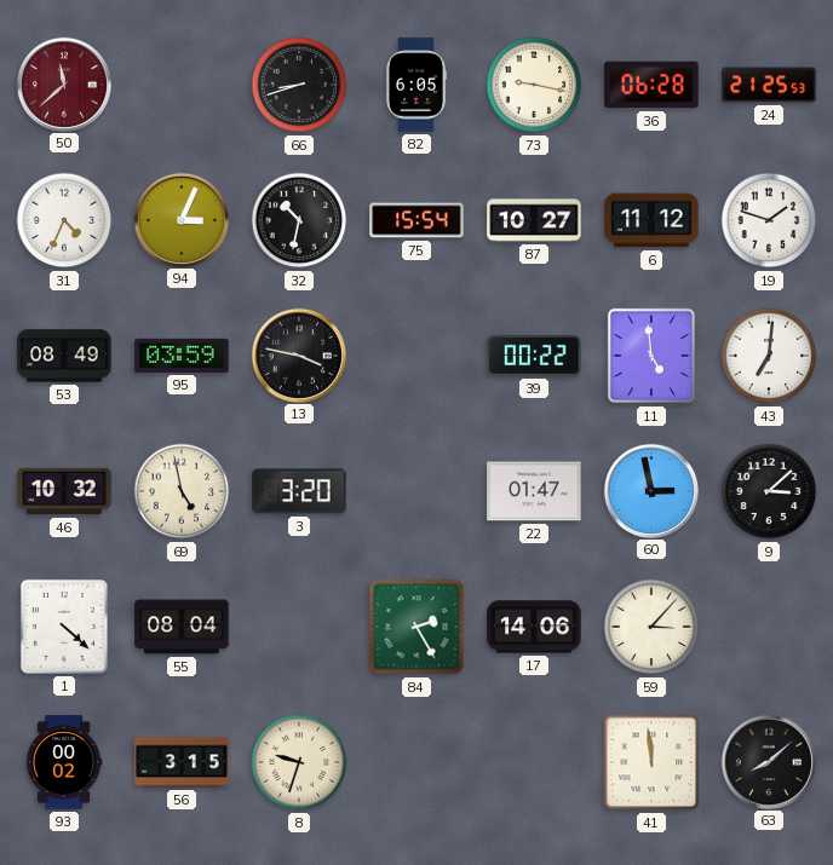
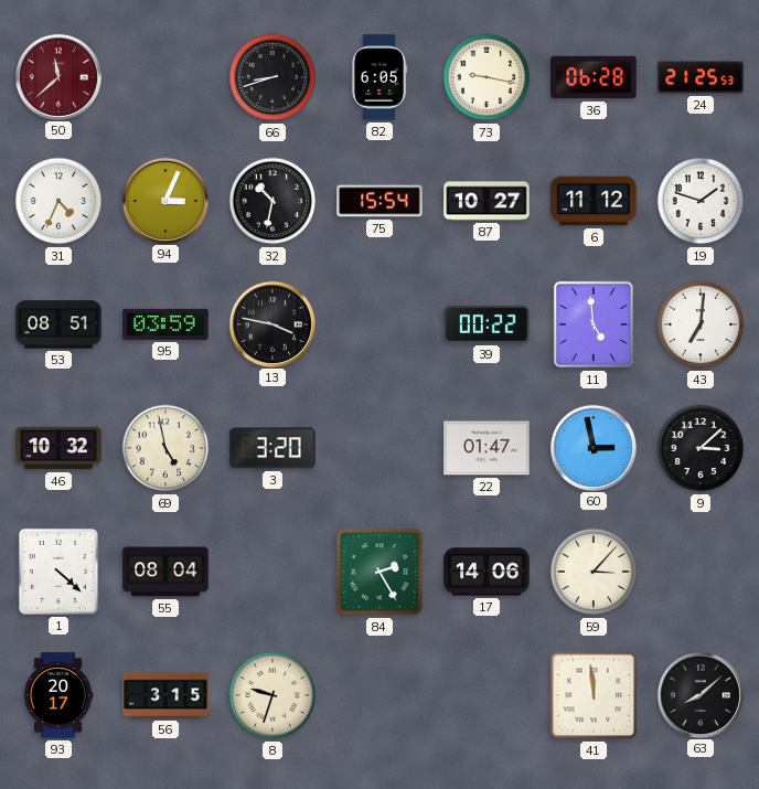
53: 08:49 -> 08:51 (58, 324)
93: 00:02 -> 20:17 (58, 695)
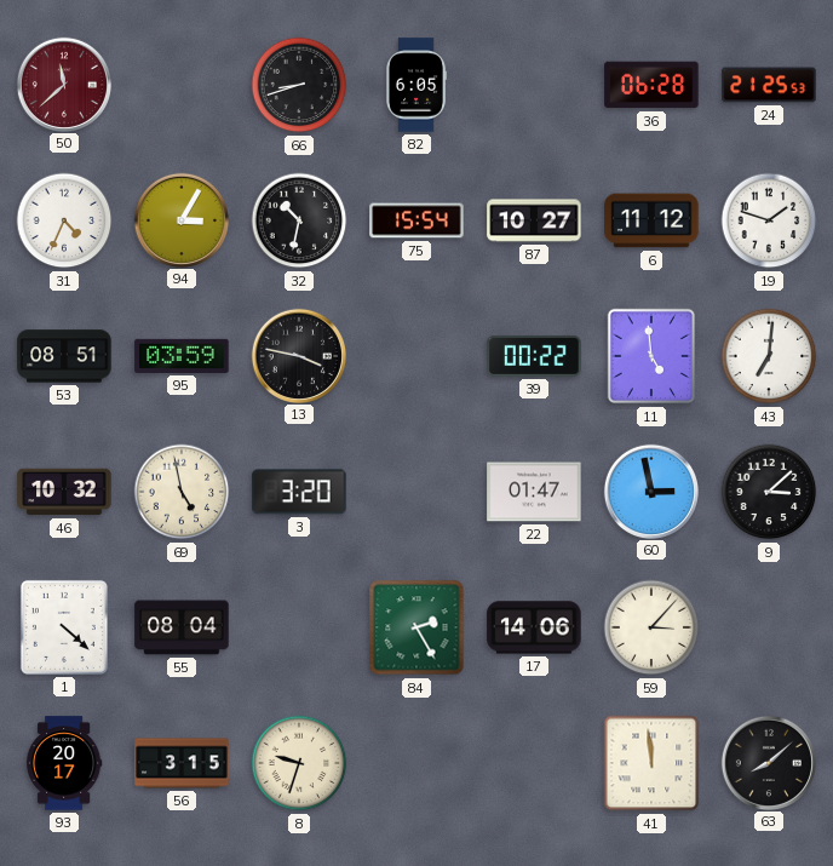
73: 9:17 -> none (487, 77)
94: 3:04 -> 3:05 (180, 219)
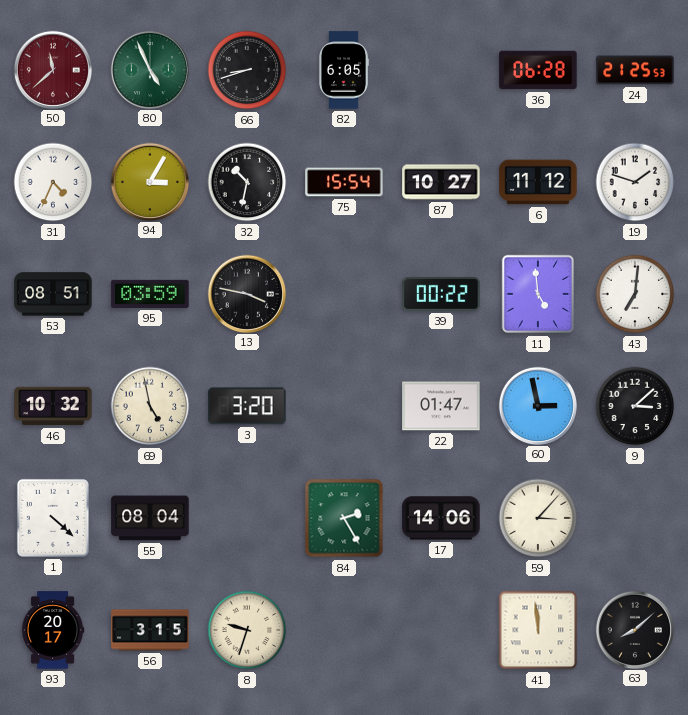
80: none -> 4:56 (149, 69)
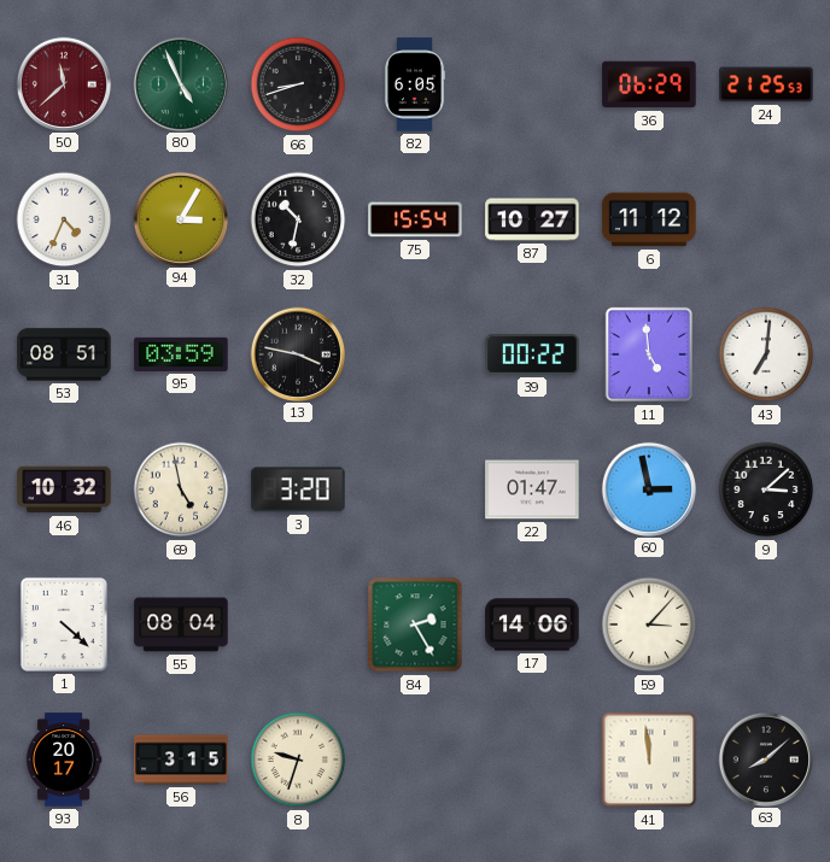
36: 06:28 -> 06:29 (649, 84)
19: 1:48 -> none (635, 182)
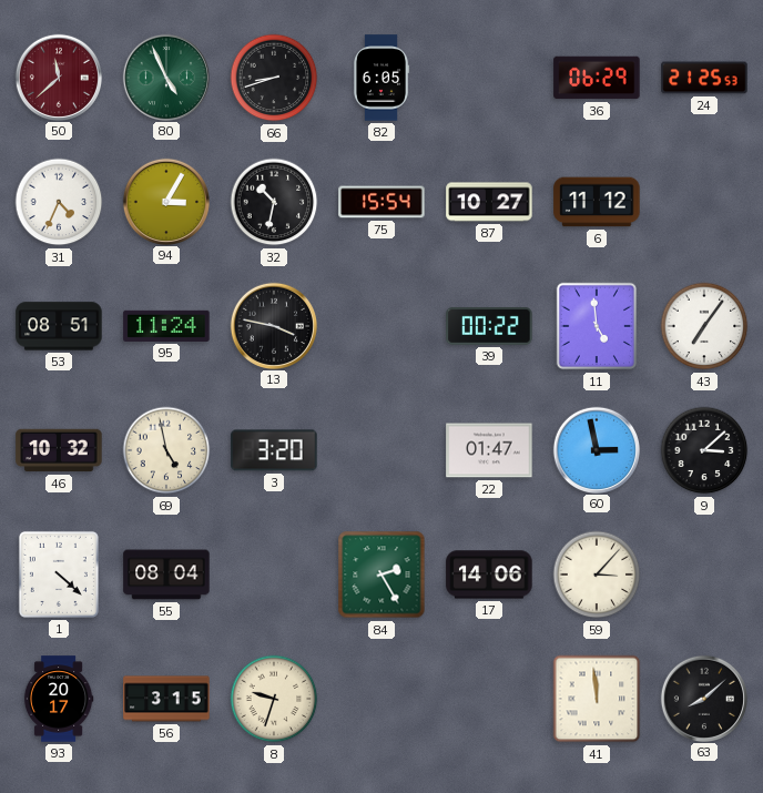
95: 03:59 -> 11:24 (166, 326)
43: 7:01 -> 7:06 (704, 326)
